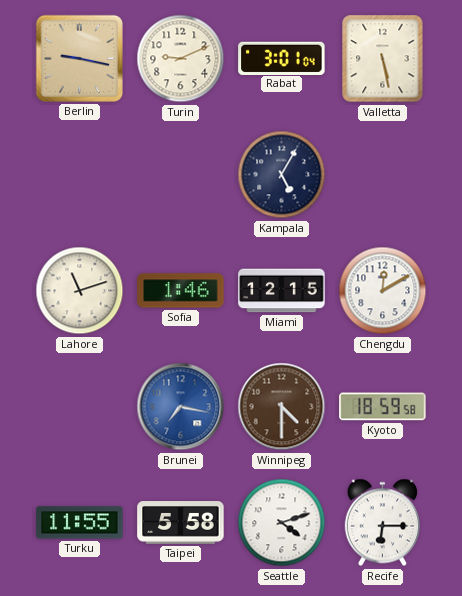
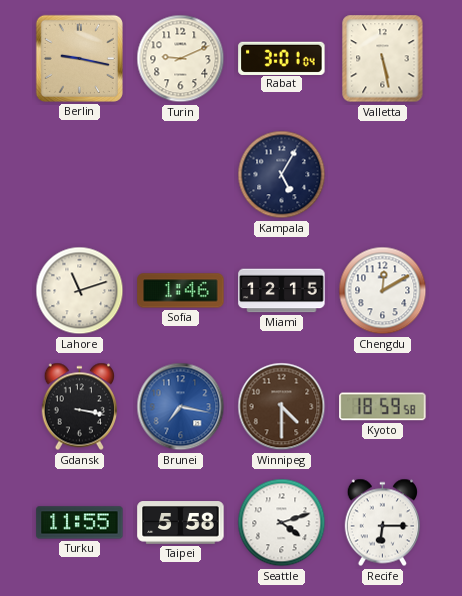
Gdansk: none -> 3:17 (79, 407)
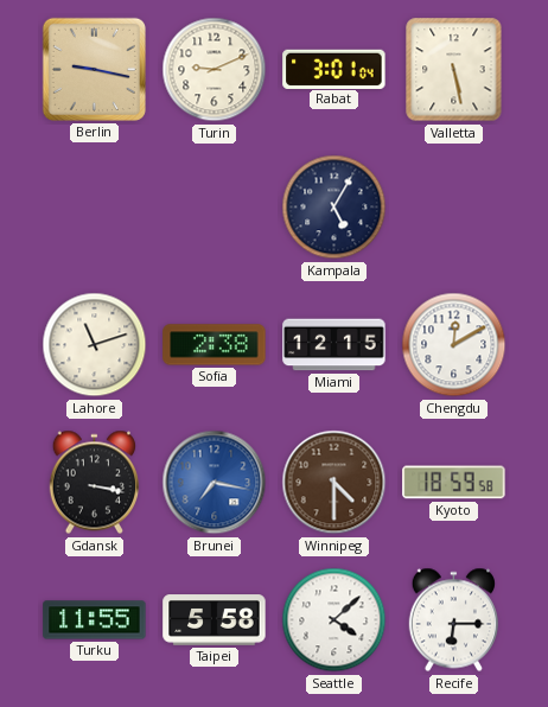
Sofia: 1:46 -> 2:38 (215, 345)
Seattle: 4:12 -> 4:08 (334, 620)
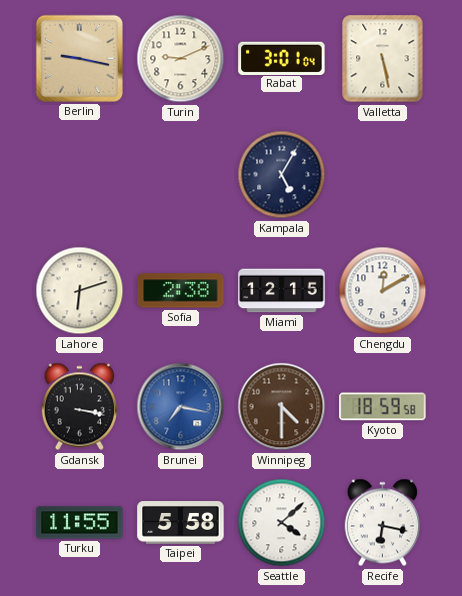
Lahore: 11:12 -> 6:12 (80, 291)
Recife: 6:15 -> 6:17 (382, 523)
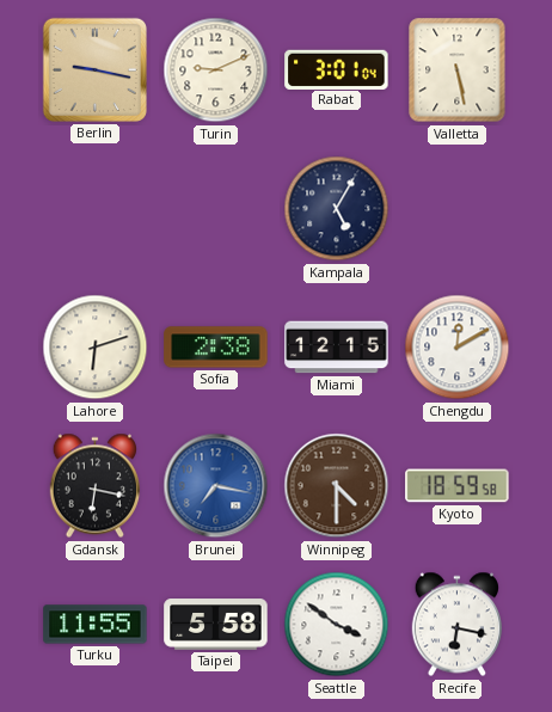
Gdansk: 3:17 -> 6:17 (94, 486)
Seattle: 4:08 -> 3:51 (337, 625)
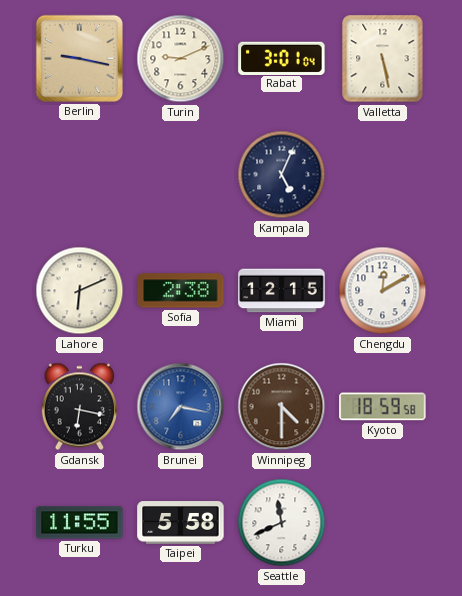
Kampala: 5:05 -> 5:04 (282, 175)
Lahore: 6:12 -> 6:11 (80, 291)
Seattle: 3:51 -> 11:41 (282, 523)
Recife: 6:17 -> none (456, 625)
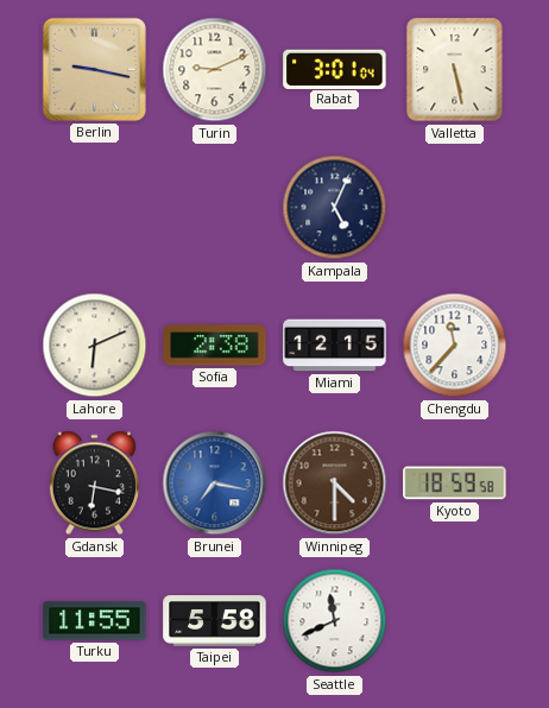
Chengdu: 12:10 -> 11:37 (455, 346)
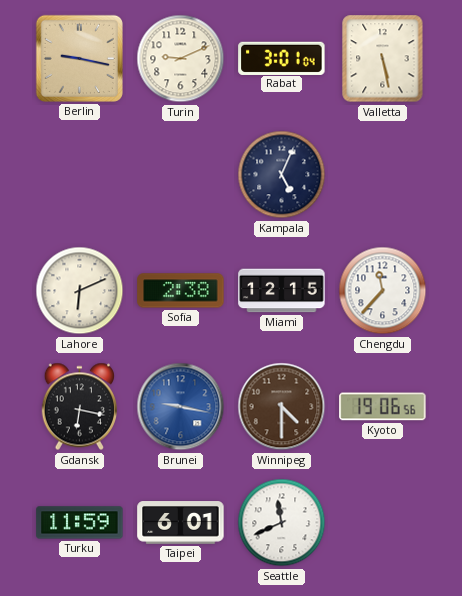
Brunei: 7:17 -> 9:17 (181, 407)
Kyoto: 18:59 -> 19:06 (383, 407)
Turku: 11:55 -> 11:59 (80, 523)
Taipei: 5:58 -> 6:01 (181, 523)
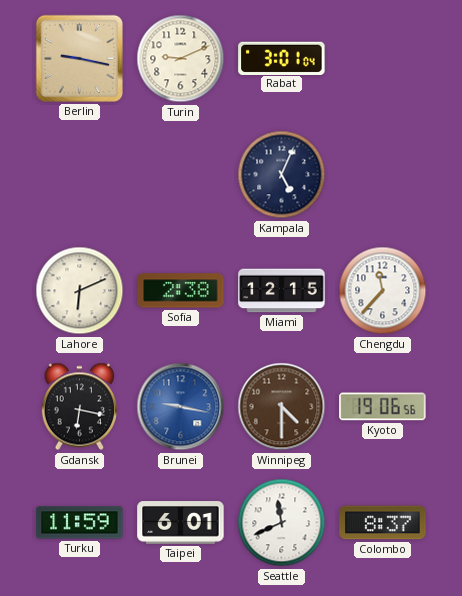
Valletta: 5:28 -> none (383, 59)
Colombo: none -> 8:37 (383, 523)
